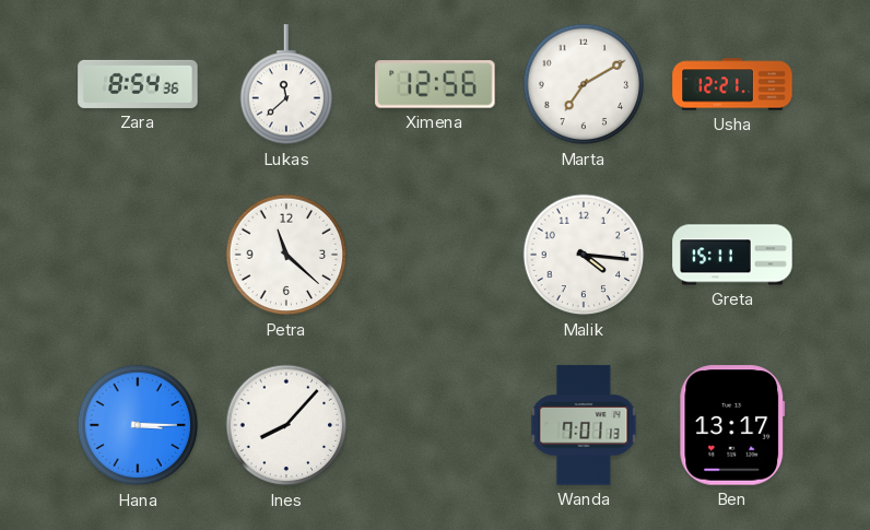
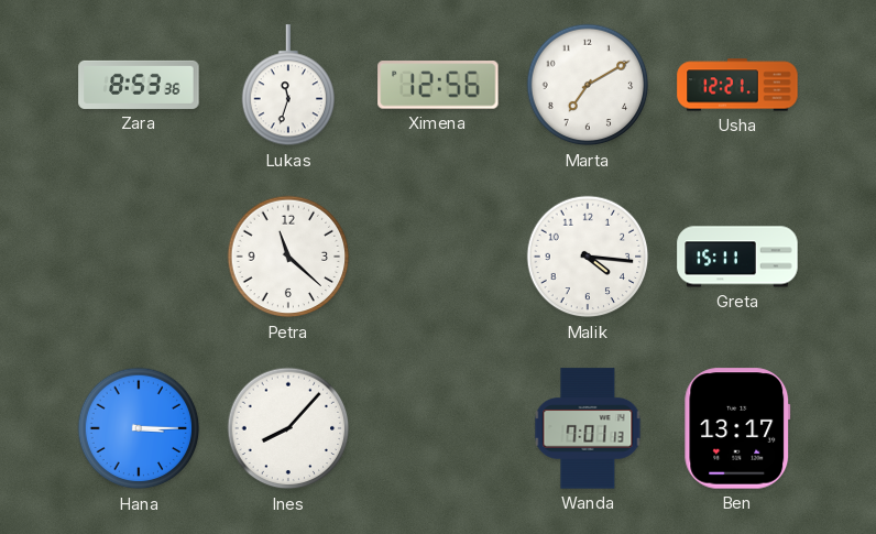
Zara: 8:54 -> 8:53 (139, 85)
Lukas: 11:38 -> 11:33 (288, 86)
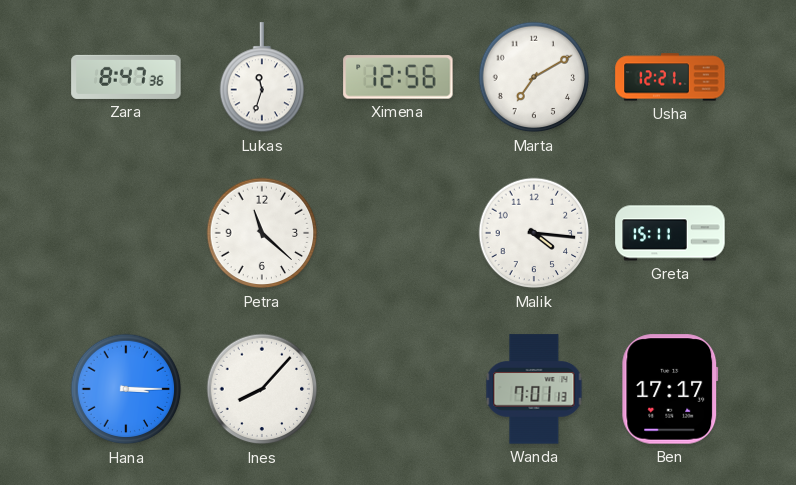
Zara: 8:53 -> 8:47 (126, 77)
Ben: 13:17 -> 17:17 (670, 389)
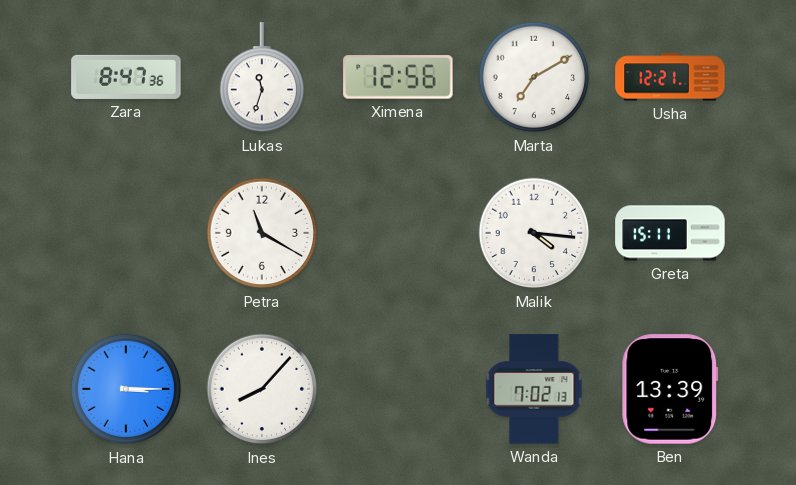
Petra: 11:22 -> 11:20 (262, 233)
Wanda: 7:01 -> 7:02 (534, 389)
Ben: 17:17 -> 13:39 (670, 389)
